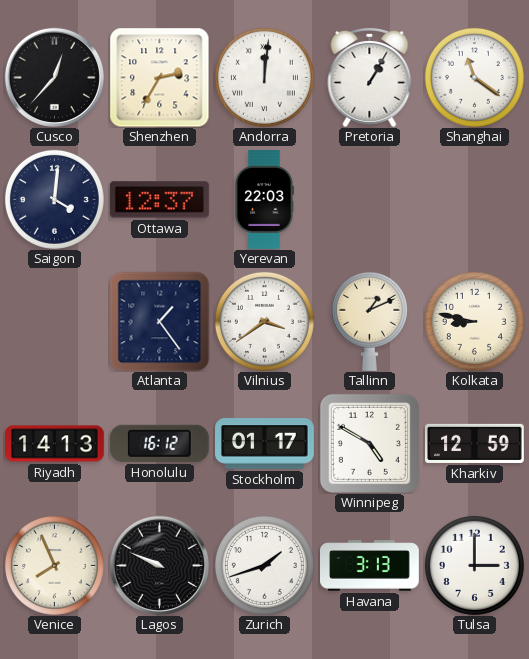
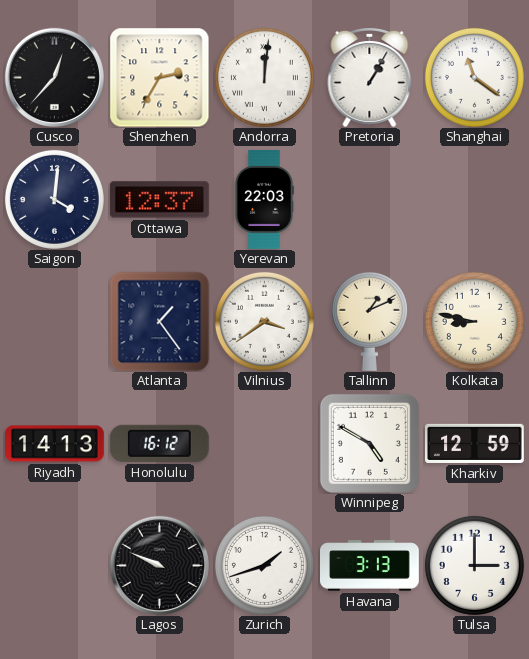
Stockholm: 01:17 -> none (265, 444)
Venice: 7:56 -> none (54, 565)
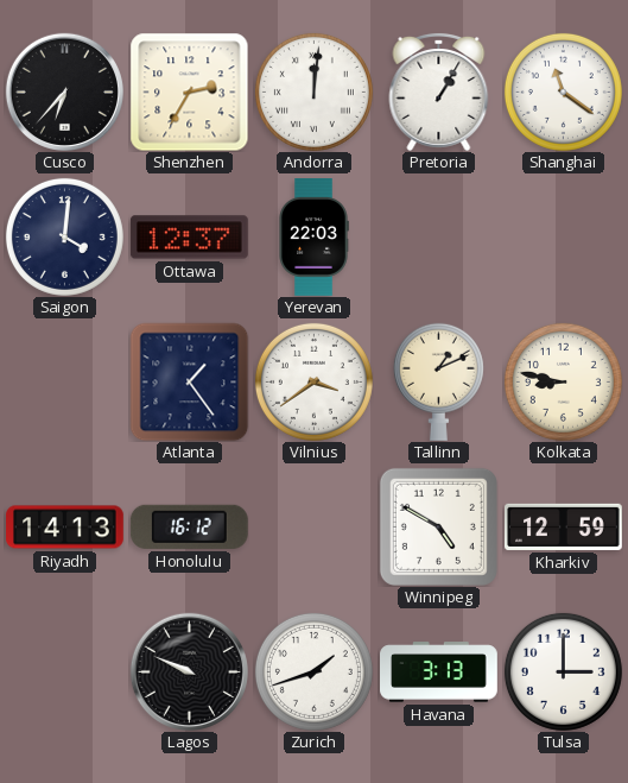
Cusco: 12:37 -> 6:37 (64, 91)
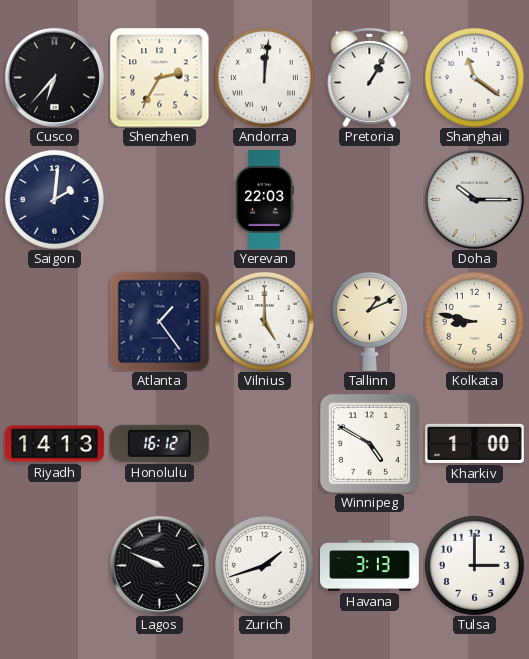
Saigon: 4:01 -> 2:01 (54, 199)
Ottawa: 12:37 -> none (189, 238)
Doha: none -> 10:15 (474, 199)
Vilnius: 3:39 -> 5:00 (264, 321)
Kharkiv: 12:59 -> 1:00 (475, 443)
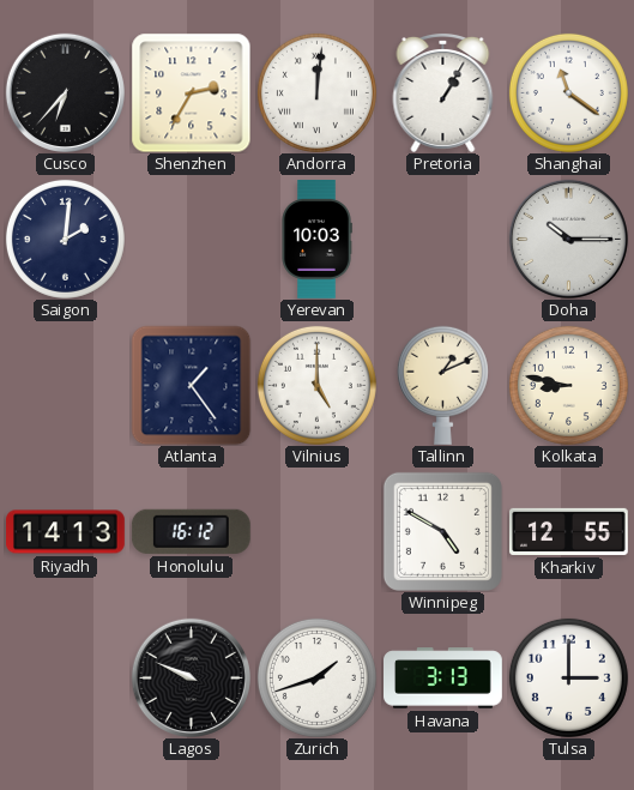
Yerevan: 22:03 -> 10:03 (316, 240)
Kharkiv: 1:00 -> 12:55 (569, 531)
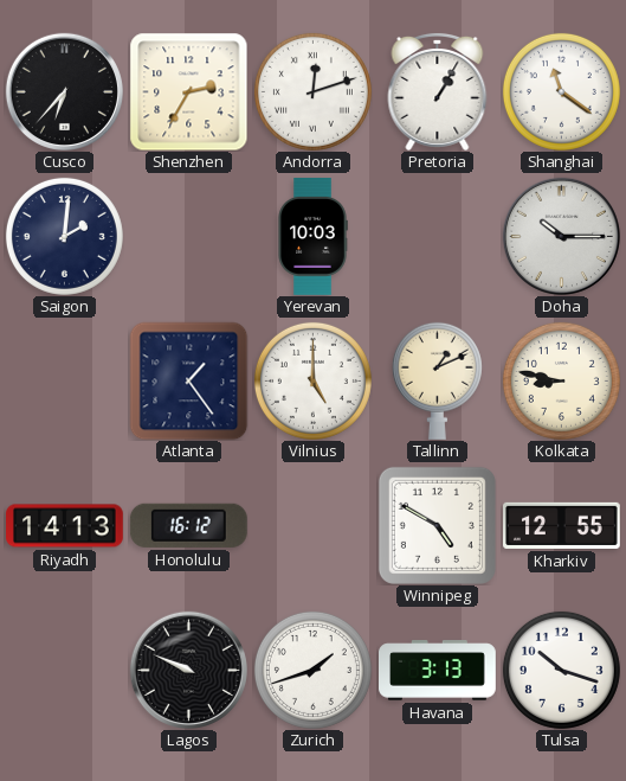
Andorra: 12:01 -> 12:12 (312, 91)
Tulsa: 3:00 -> 10:18 (561, 670)
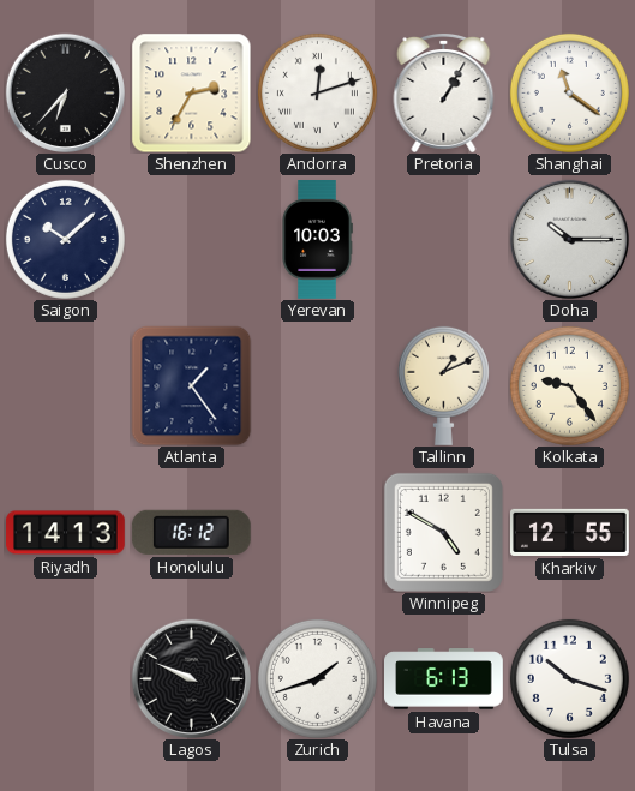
Saigon: 2:01 -> 10:08 (65, 239)
Vilnius: 5:00 -> none (312, 380)
Kolkata: 8:47 -> 9:24 (569, 385)
Havana: 3:13 -> 6:13 (444, 679)
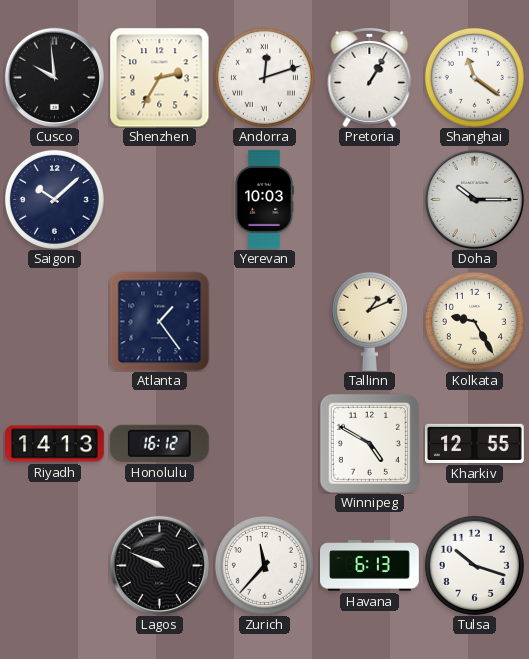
Cusco: 6:37 -> 9:59 (54, 77)
Kolkata: 9:24 -> 9:25 (474, 321)
Zurich: 1:42 -> 11:37 (264, 565)
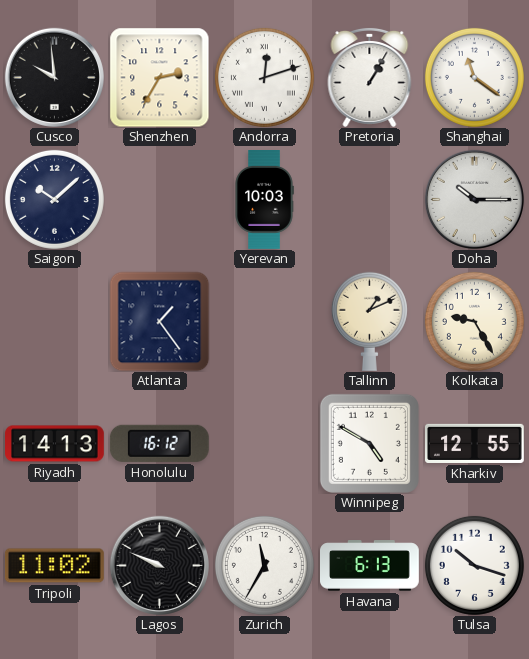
Tripoli: none -> 11:02 (55, 566)
Zurich: 11:37 -> 11:35 (264, 565)
